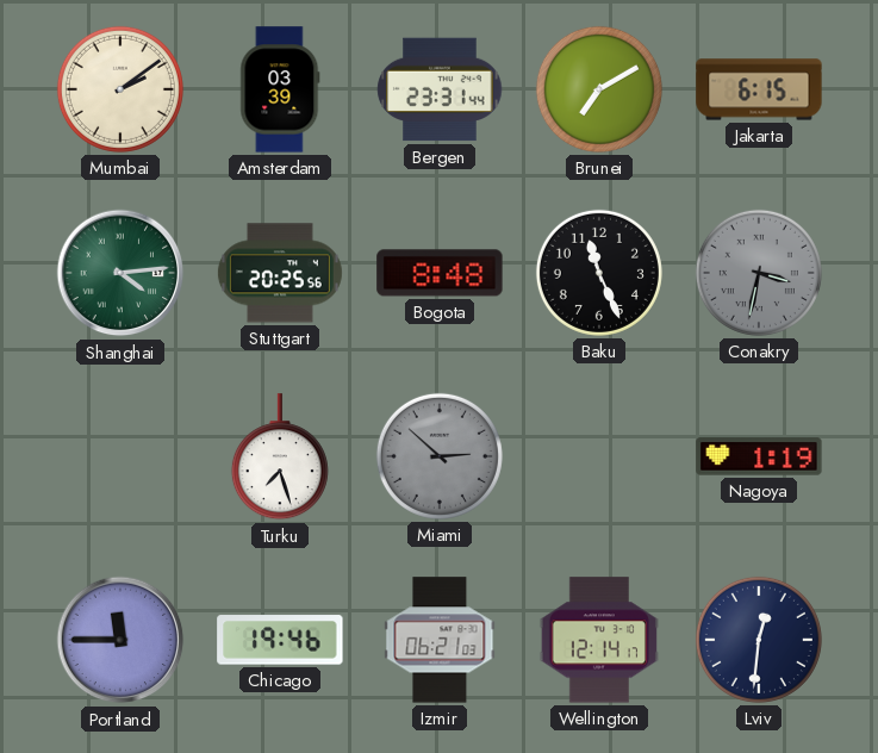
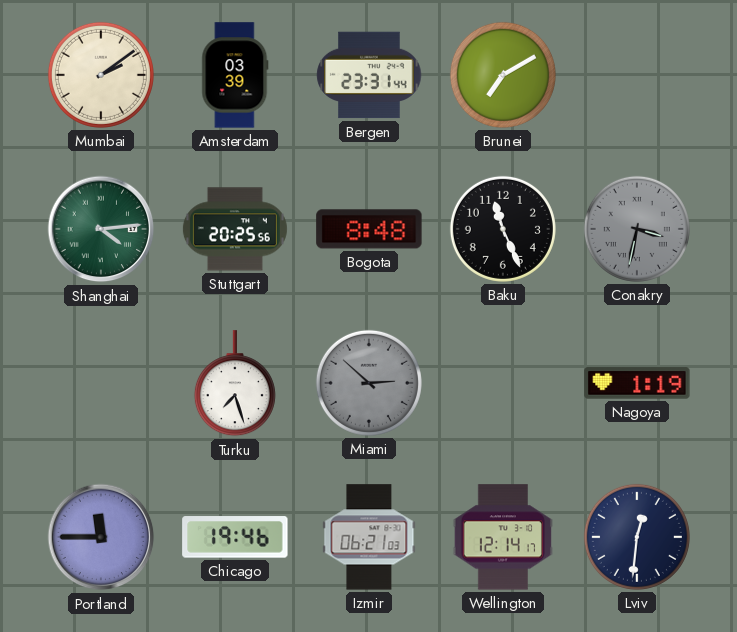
Jakarta: 6:15 -> none (759, 89)
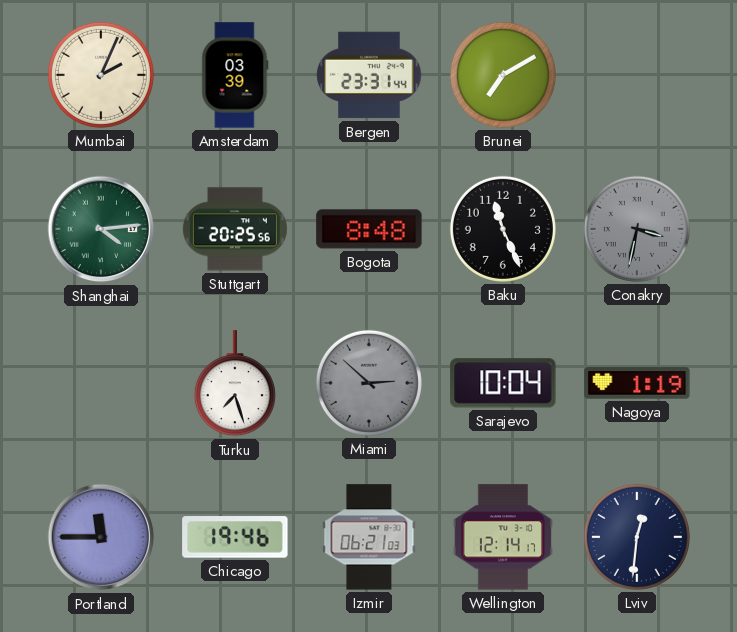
Mumbai: 2:09 -> 2:04 (101, 75)
Sarajevo: none -> 10:04 (503, 383)
